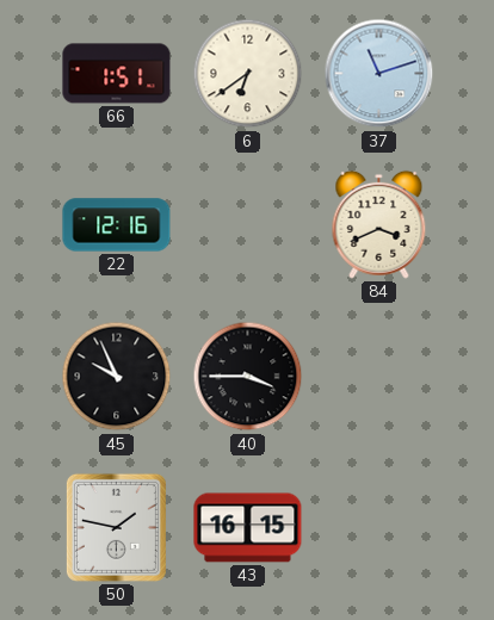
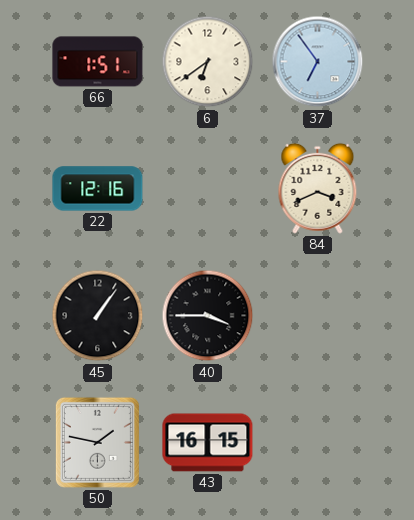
37: 11:12 -> 6:54 (318, 62)
45: 9:56 -> 1:06 (98, 316)
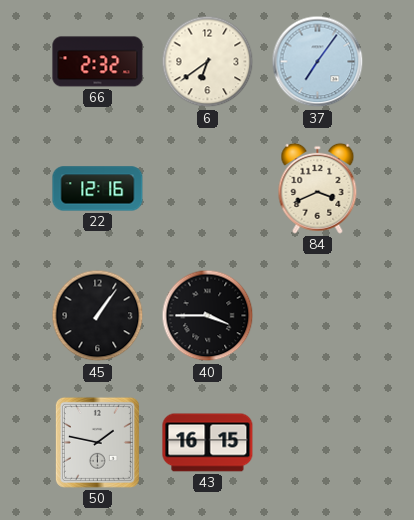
66: 1:51 -> 2:32 (98, 62)
37: 6:54 -> 7:06 (318, 62)
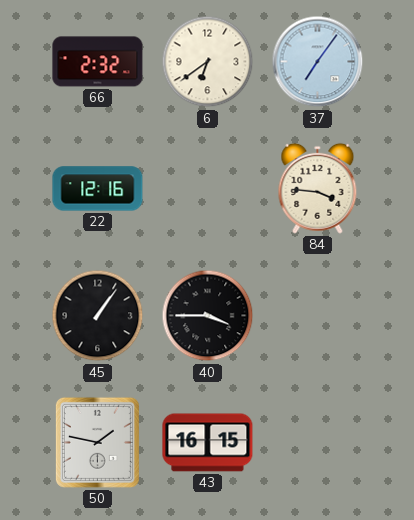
84: 3:41 -> 3:46 (318, 188)
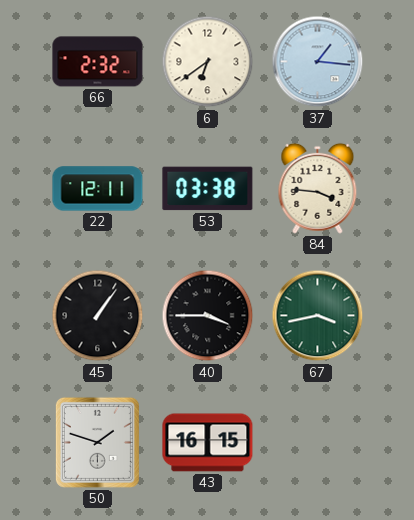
37: 7:06 -> 1:16 (318, 62)
22: 12:16 -> 12:11 (98, 189)
53: none -> 03:38 (208, 189)
67: none -> 3:43 (318, 316)
50: 1:47 -> 1:48 (97, 442)
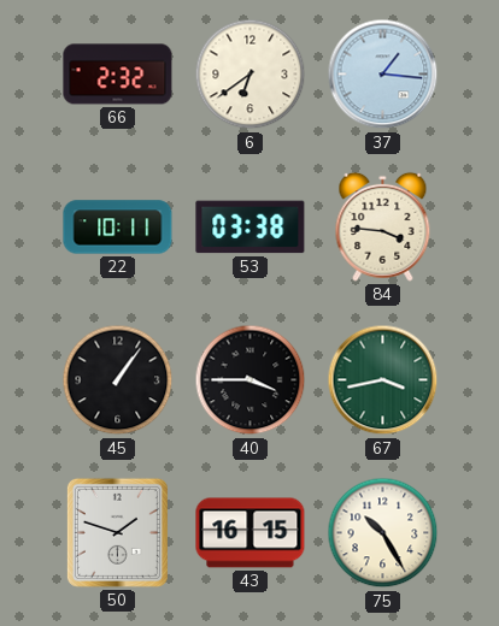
22: 12:11 -> 10:11 (118, 228)
75: none -> 10:25 (383, 533)
